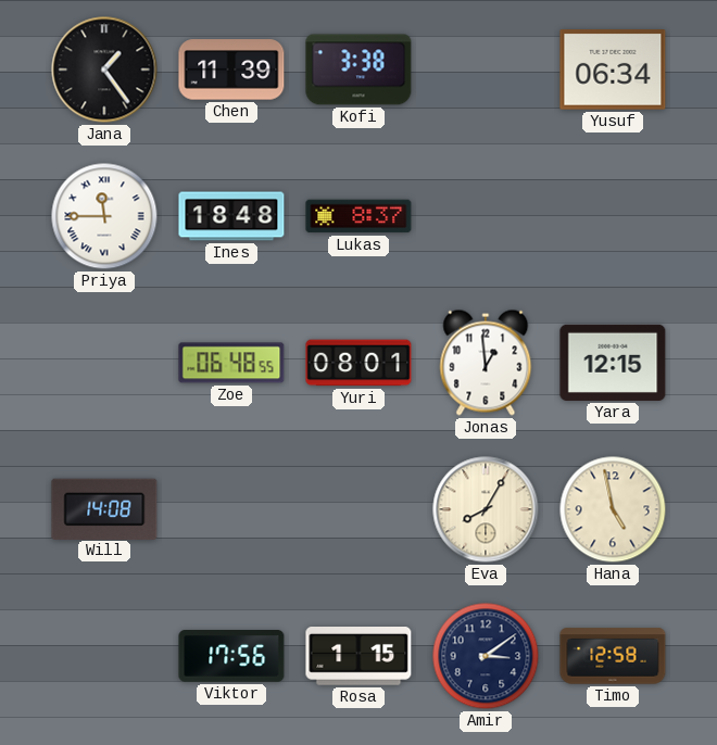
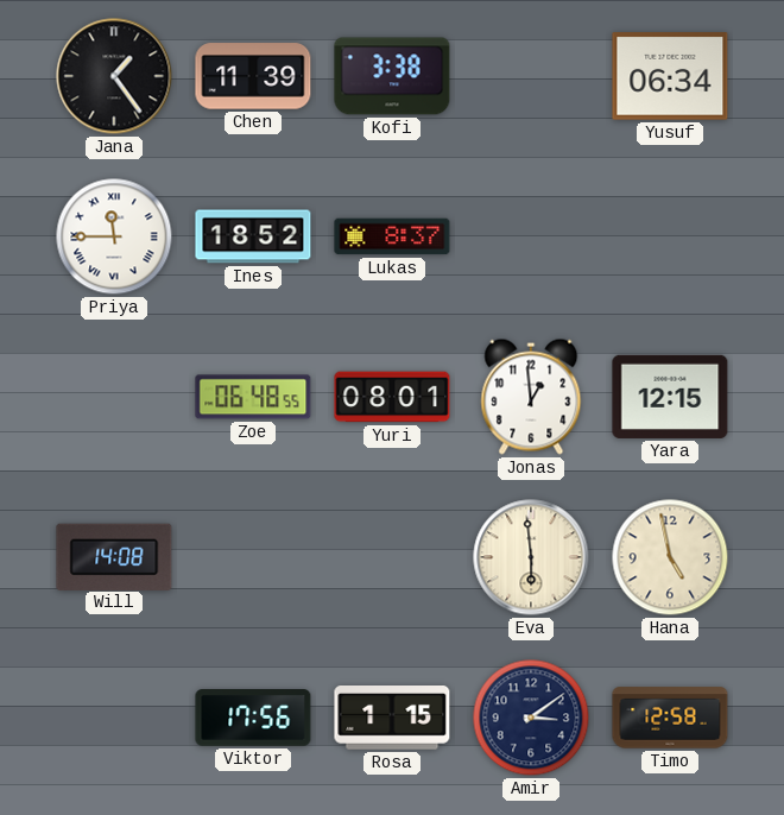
Ines: 18:48 -> 18:52 (253, 236)
Eva: 8:05 -> 5:59 (531, 557)
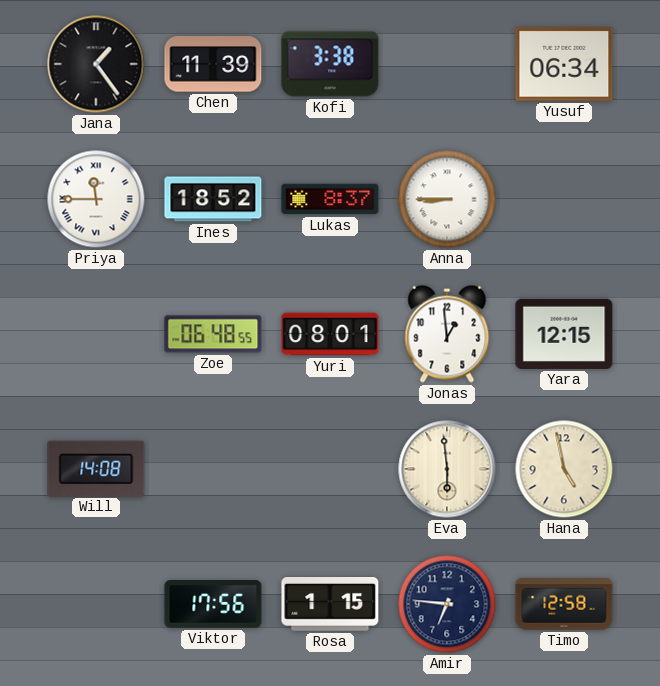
Anna: none -> 8:45 (447, 199)
Amir: 3:09 -> 6:46 (447, 604)
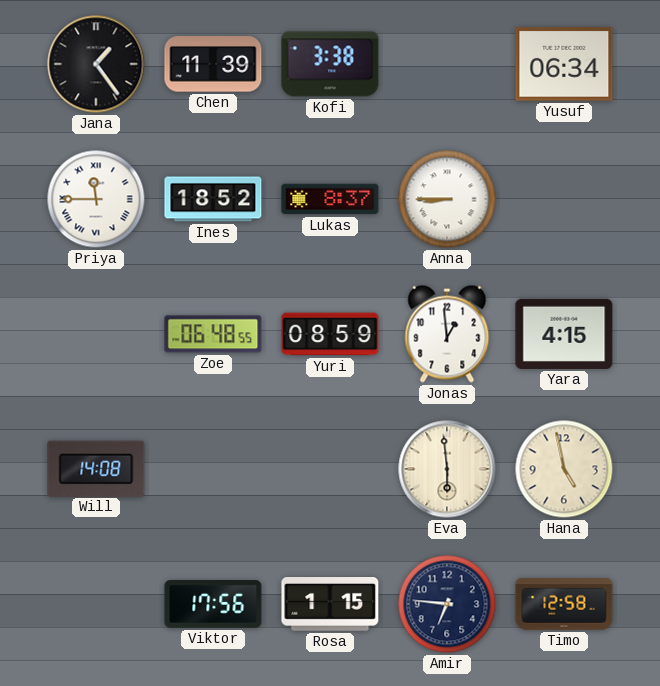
Yuri: 08:01 -> 08:59 (330, 334)
Yara: 12:15 -> 4:15 (564, 334)
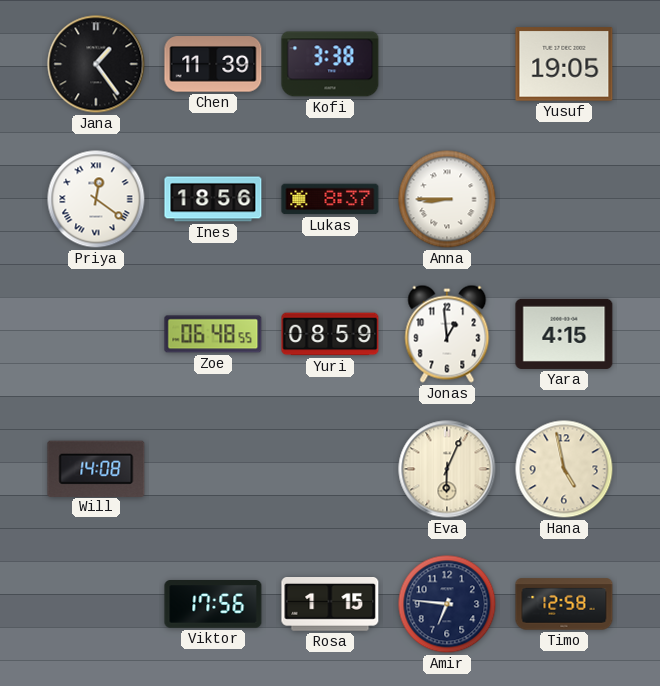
Yusuf: 06:34 -> 19:05 (564, 64)
Priya: 11:45 -> 12:21 (96, 199)
Ines: 18:52 -> 18:56 (213, 199)
Eva: 5:59 -> 6:04 (447, 469)
